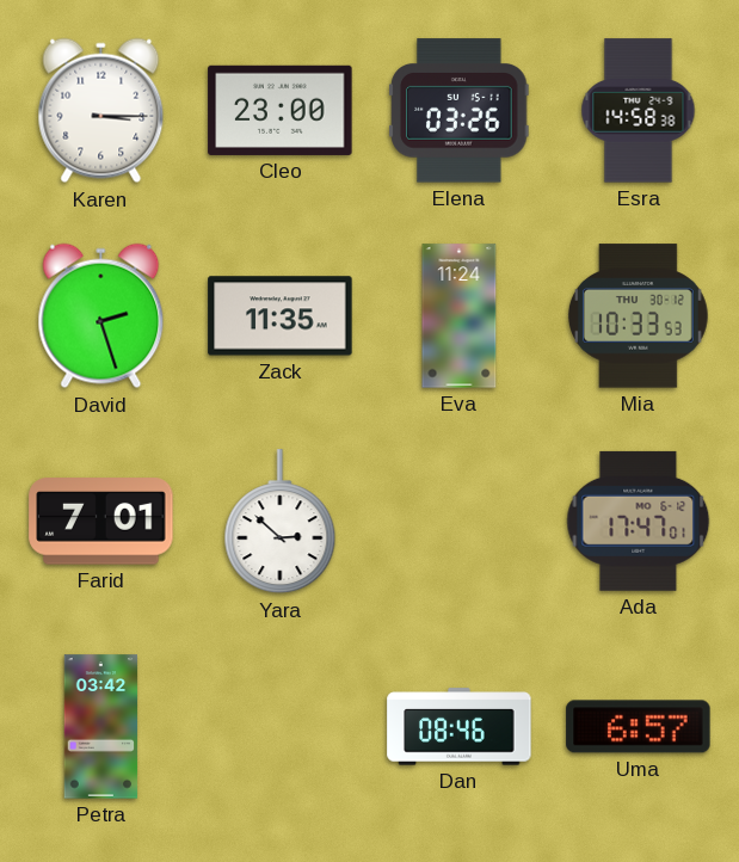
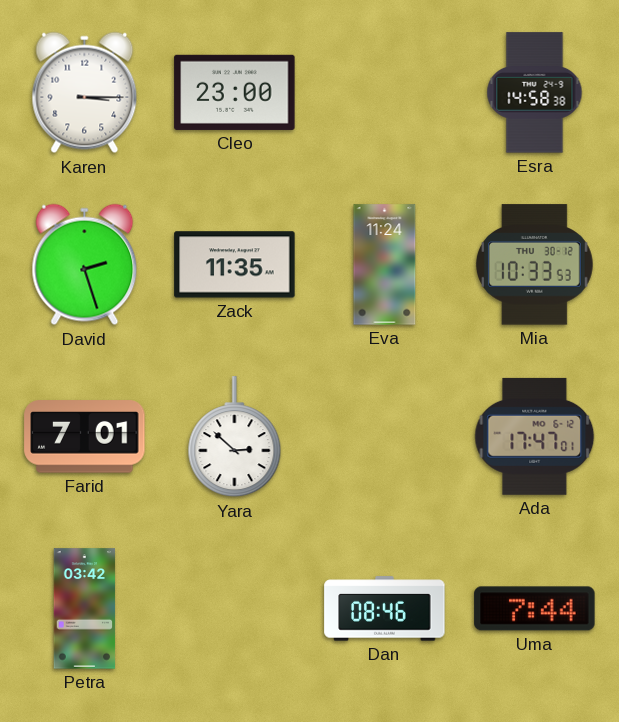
Elena: 03:26 -> none (460, 111)
Uma: 6:57 -> 7:44 (535, 609)
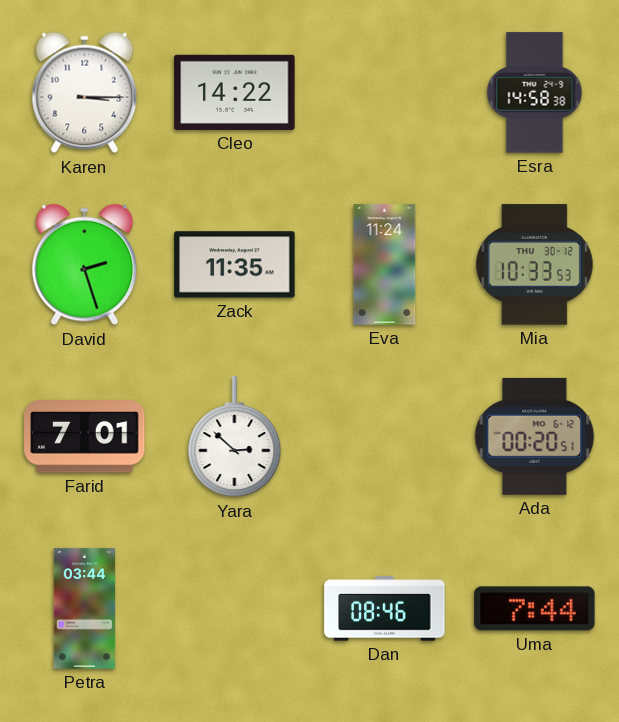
Cleo: 23:00 -> 14:22 (235, 92)
Ada: 17:47 -> 00:20 (535, 436)
Petra: 03:42 -> 03:44 (85, 609)
